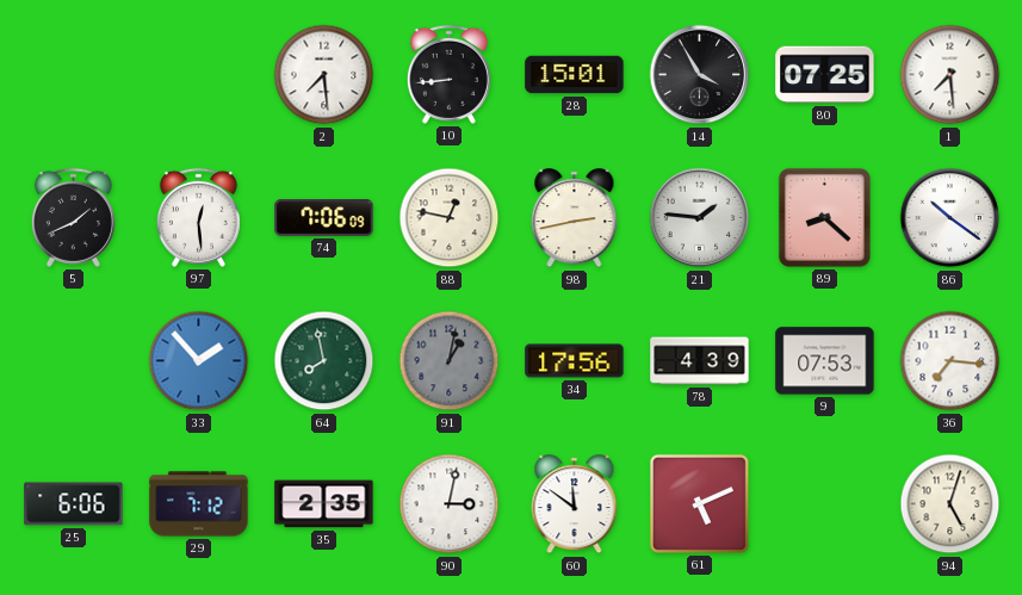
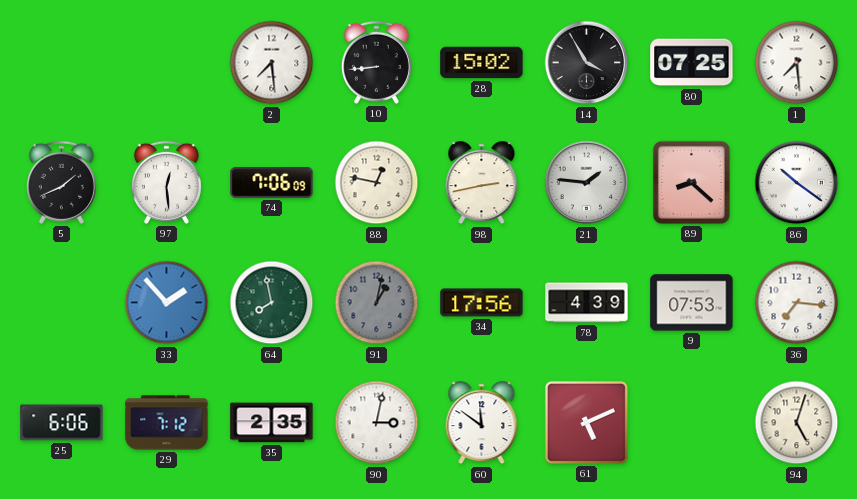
28: 15:01 -> 15:02 (482, 63)
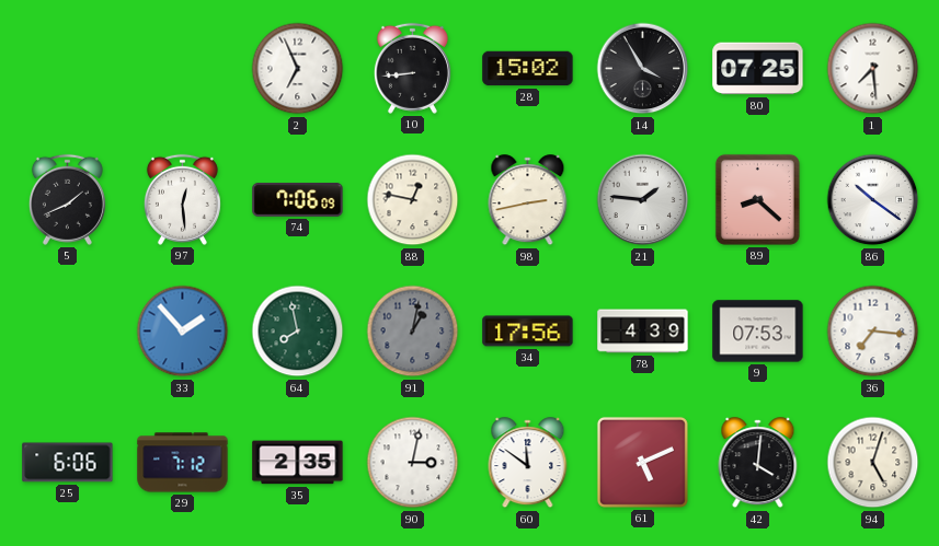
2: 7:29 -> 6:56 (298, 69)
42: none -> 4:01 (758, 463)
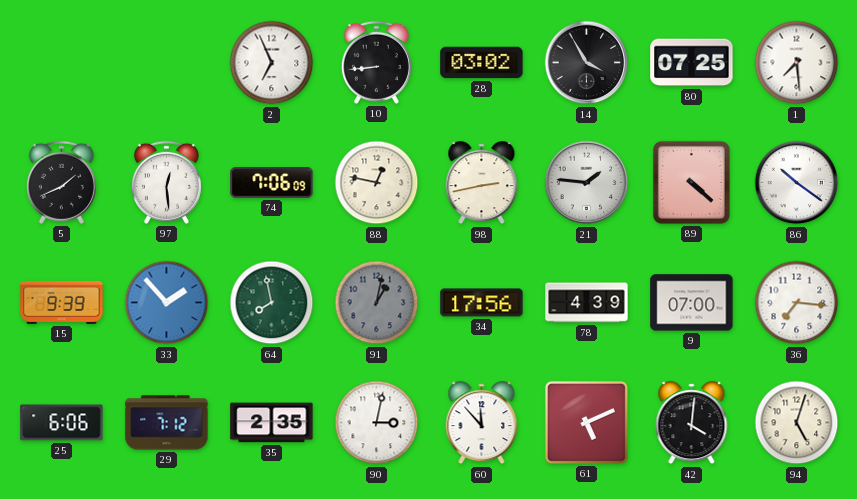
28: 15:02 -> 03:02 (482, 63)
89: 8:22 -> 4:22 (691, 182)
15: none -> 9:39 (62, 302)
9: 07:53 -> 07:00 (692, 303)
60: 11:51 -> 11:53 (482, 423)
